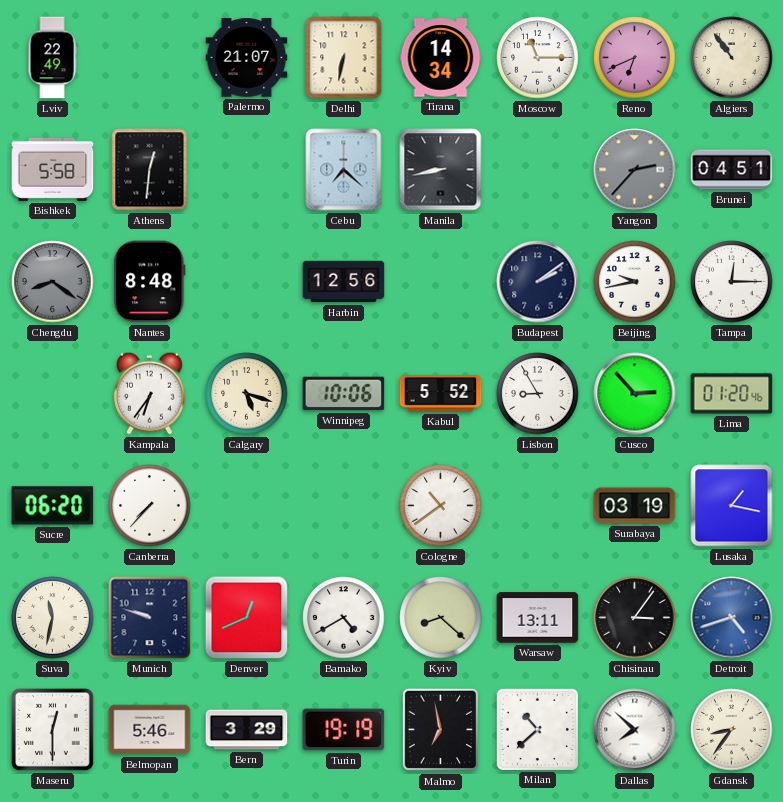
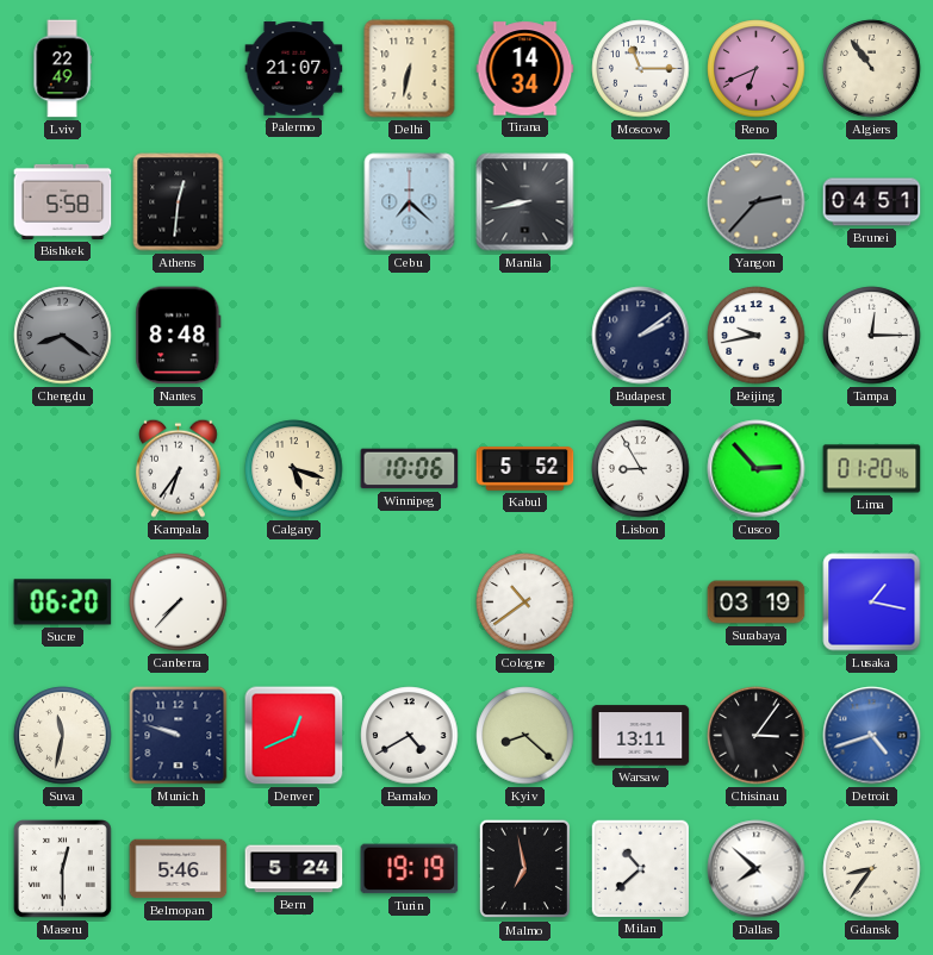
Harbin: 12:56 -> none (344, 282)
Bern: 3:29 -> 5:24 (294, 869)
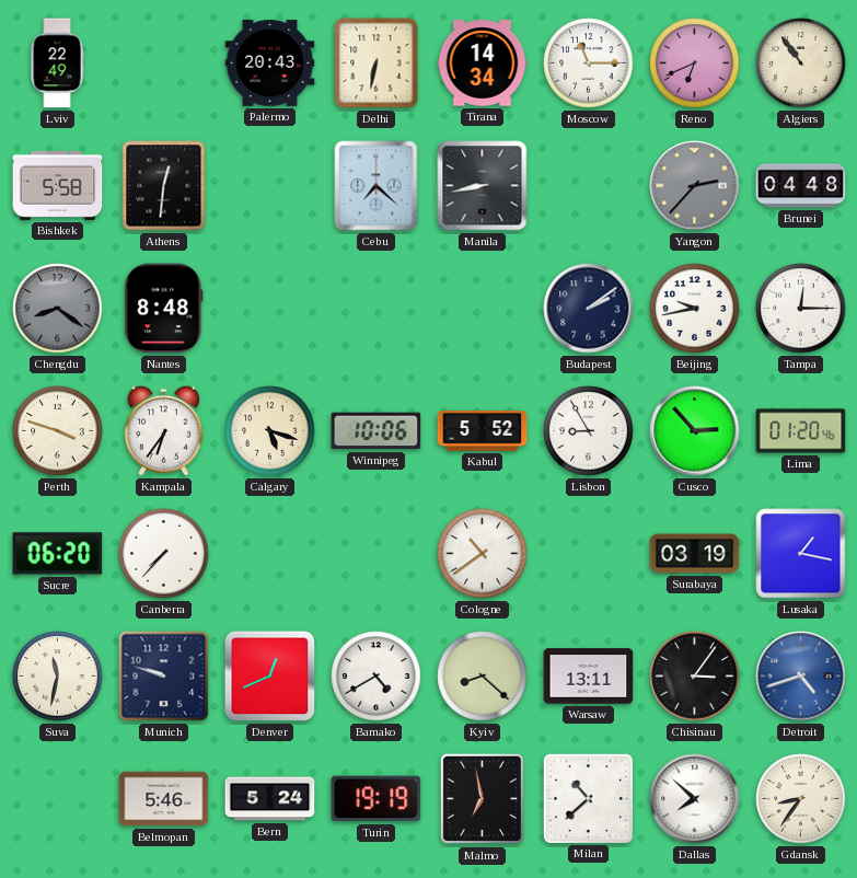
Palermo: 21:07 -> 20:43 (270, 63)
Brunei: 04:51 -> 04:48 (801, 186)
Perth: none -> 3:48 (58, 431)
Maseru: 12:30 -> none (63, 869)
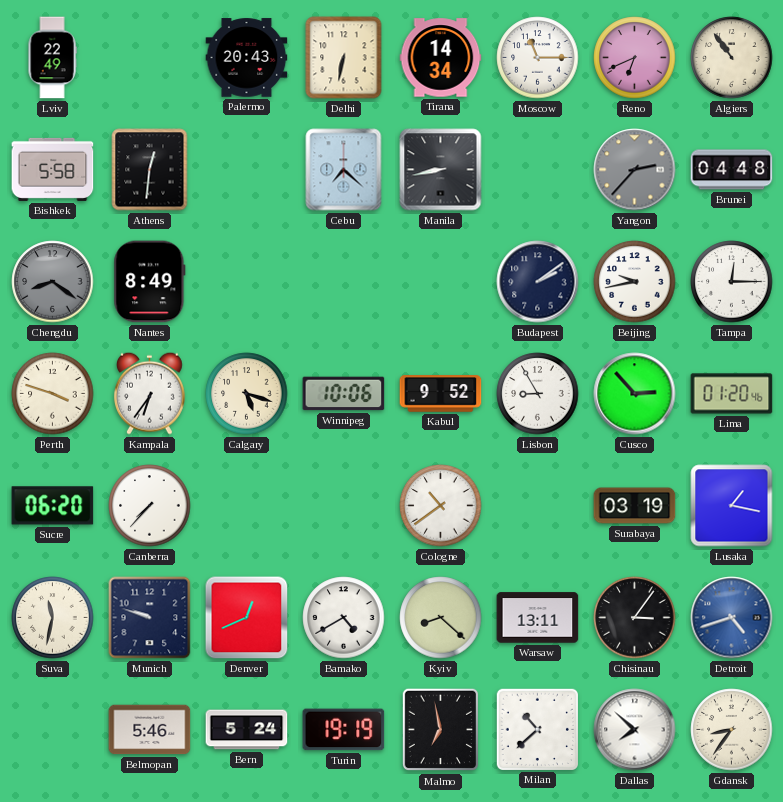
Nantes: 8:48 -> 8:49 (150, 282)
Kabul: 5:52 -> 9:52 (441, 394)
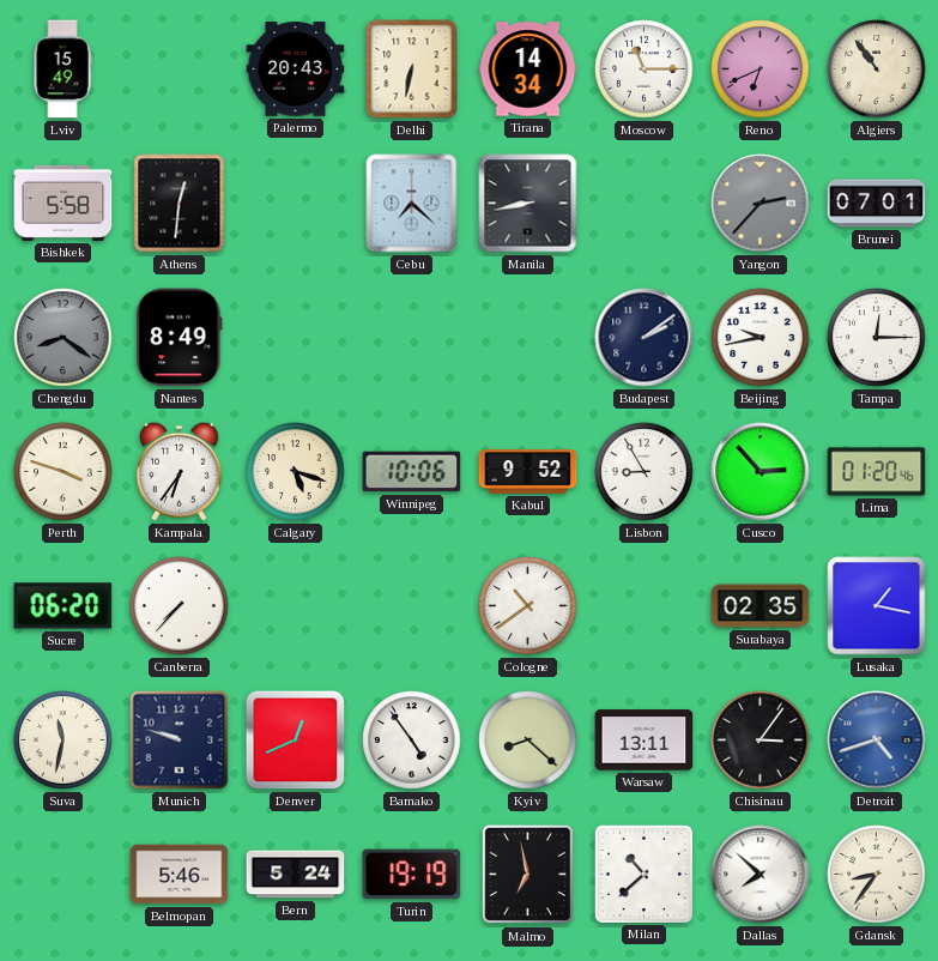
Lviv: 22:49 -> 15:49 (62, 69)
Brunei: 04:48 -> 07:01 (877, 204)
Surabaya: 03:19 -> 02:35 (761, 606)
Bamako: 4:40 -> 4:54 (412, 741)
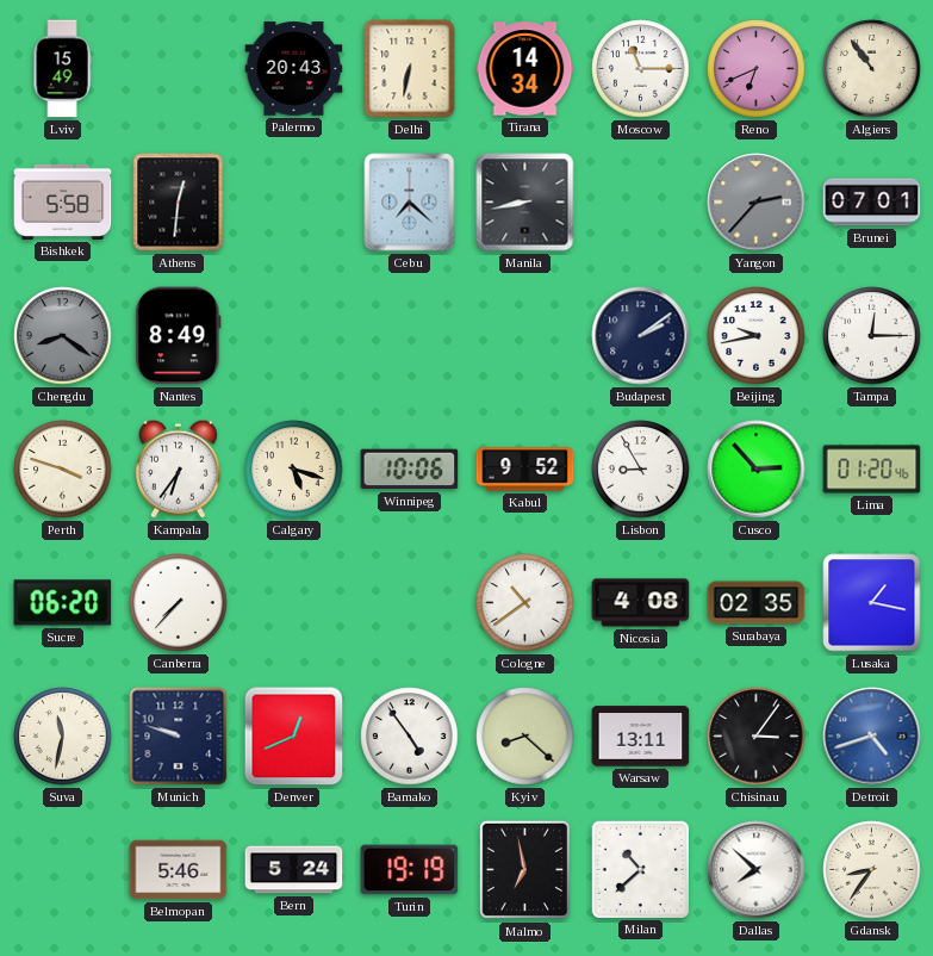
Nicosia: none -> 4:08 (641, 603)
